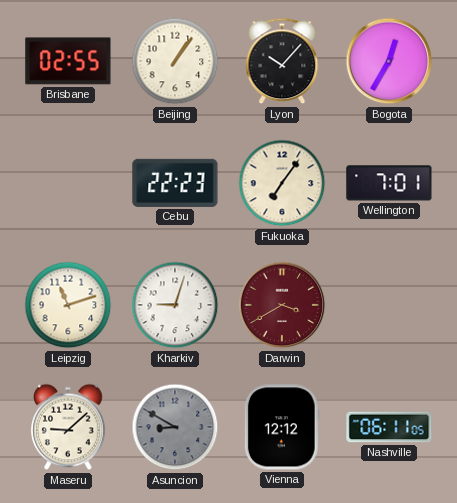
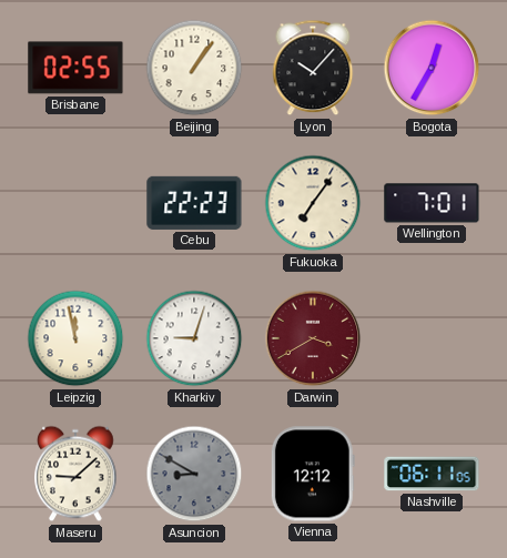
Leipzig: 11:12 -> 11:58 (75, 338)
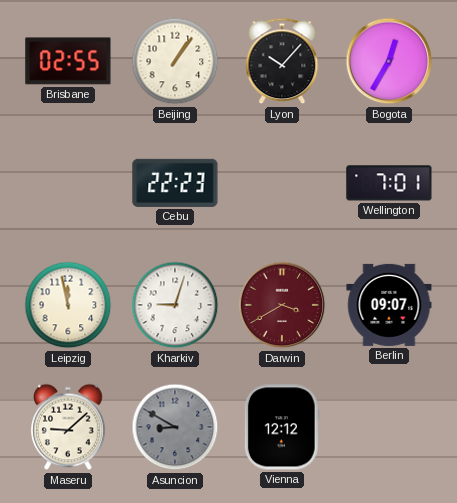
Fukuoka: 7:06 -> none (313, 203)
Berlin: none -> 09:07 (389, 305)
Nashville: 06:11 -> none (432, 474)
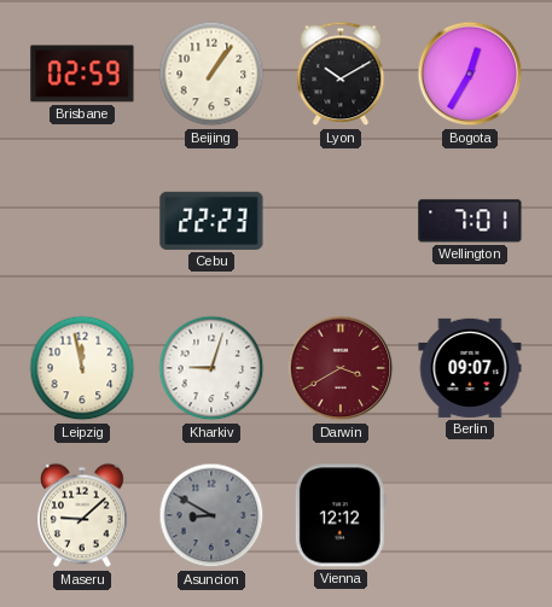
Brisbane: 02:55 -> 02:59 (82, 74)
Lyon: 10:07 -> 10:10 (341, 74)
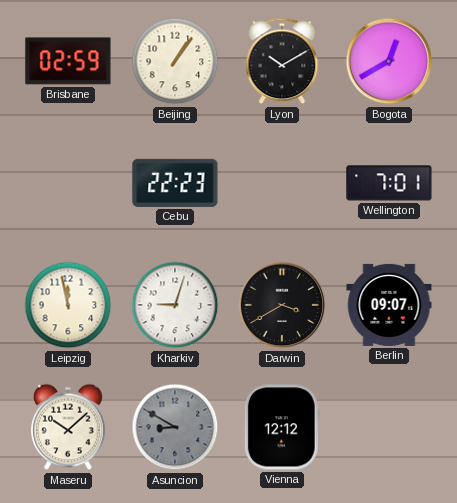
Bogota: 12:35 -> 12:40 (389, 61)
Darwin dial: burgundy -> black (282, 305)
Maseru: 9:08 -> 10:08 (68, 427)
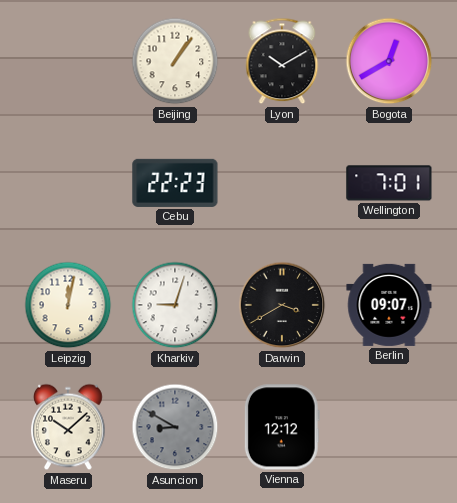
Brisbane: 02:59 -> none (68, 61)
Leipzig: 11:58 -> 12:02 (68, 305)
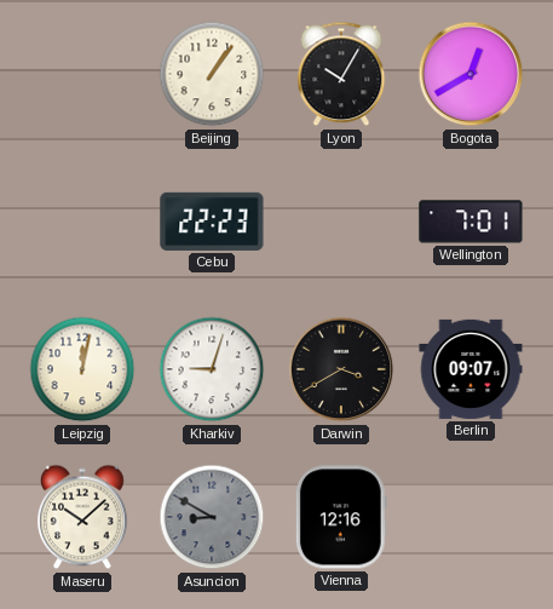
Lyon: 10:10 -> 10:05 (341, 74)
Vienna: 12:12 -> 12:16 (341, 517)
